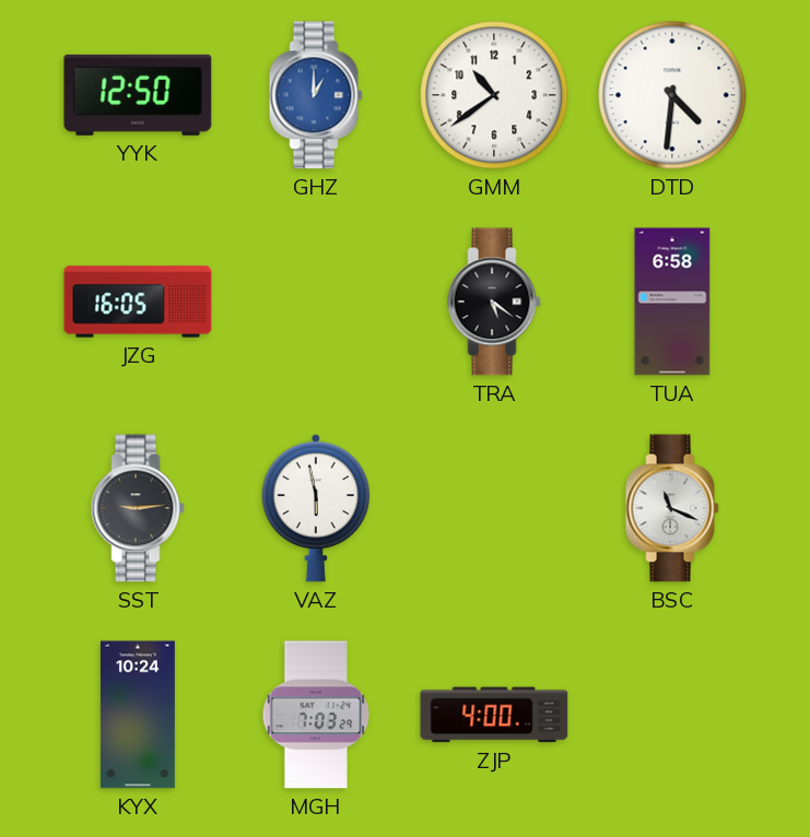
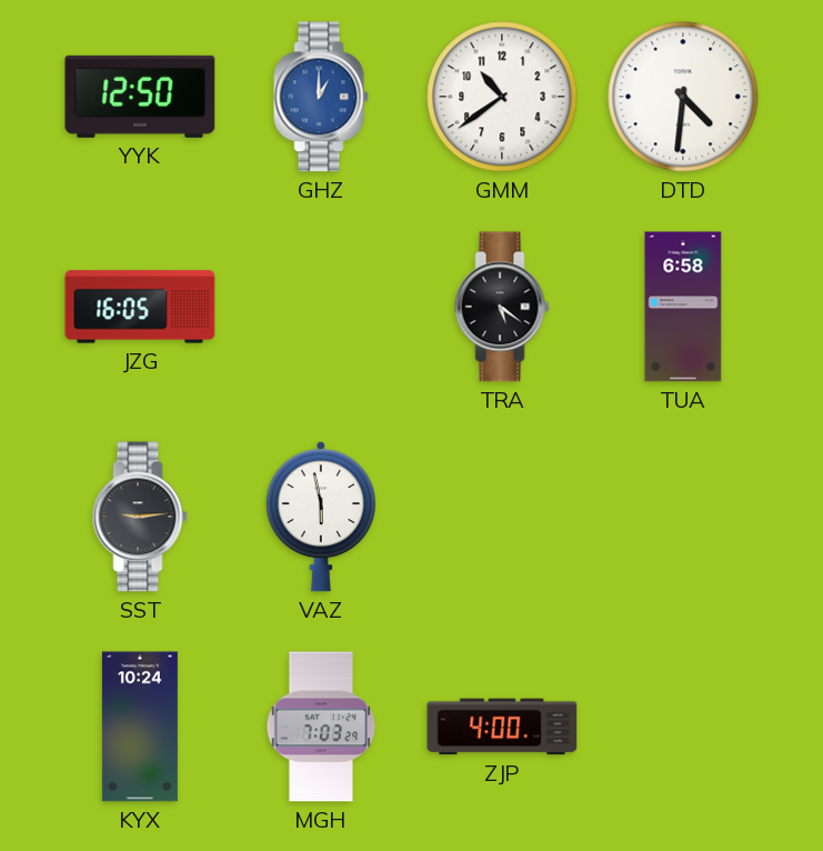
BSC: 11:19 -> none (672, 508)
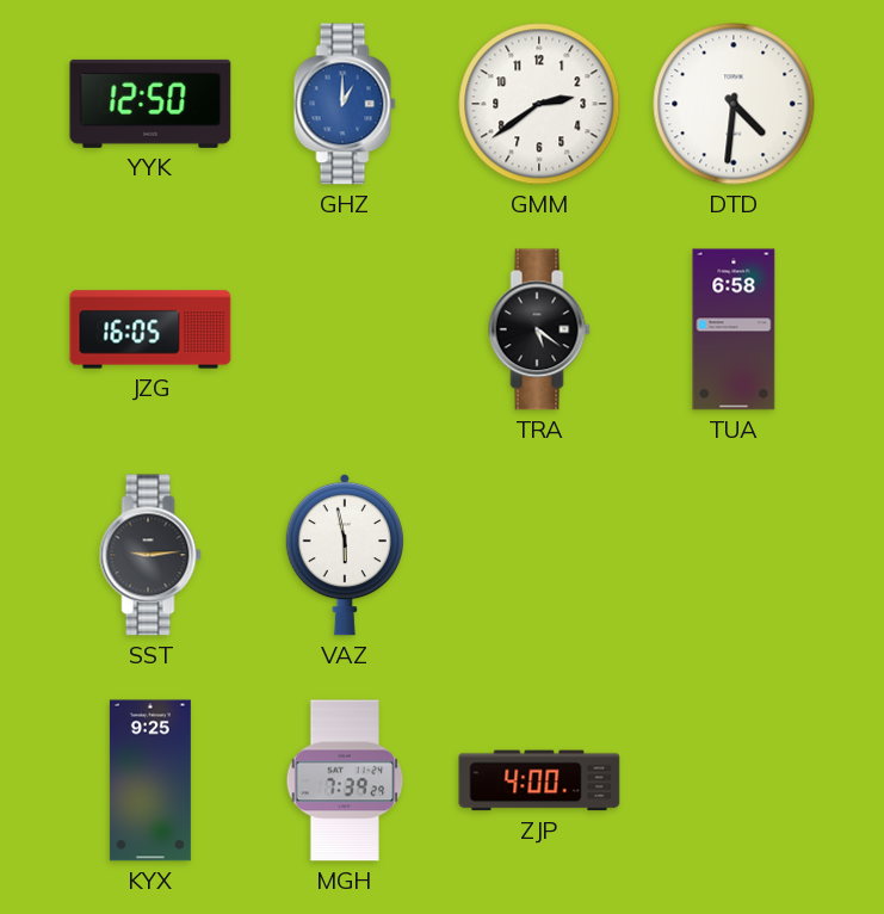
GMM: 10:39 -> 2:39 (539, 104)
KYX: 10:24 -> 9:25 (150, 780)
MGH: 7:03 -> 7:39 (345, 780)
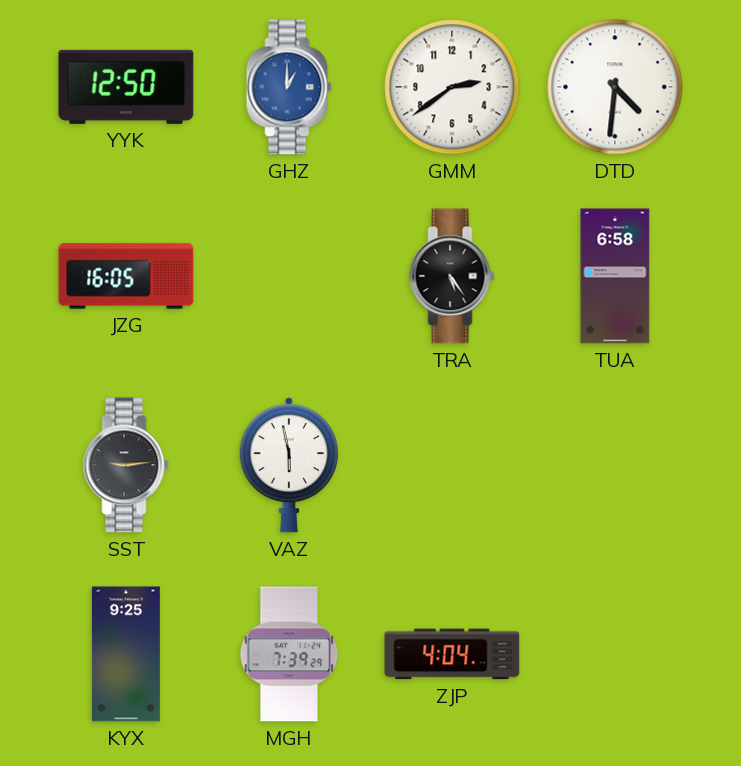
TRA: 5:21 -> 5:24 (452, 276)
ZJP: 4:00 -> 4:04 (452, 654)
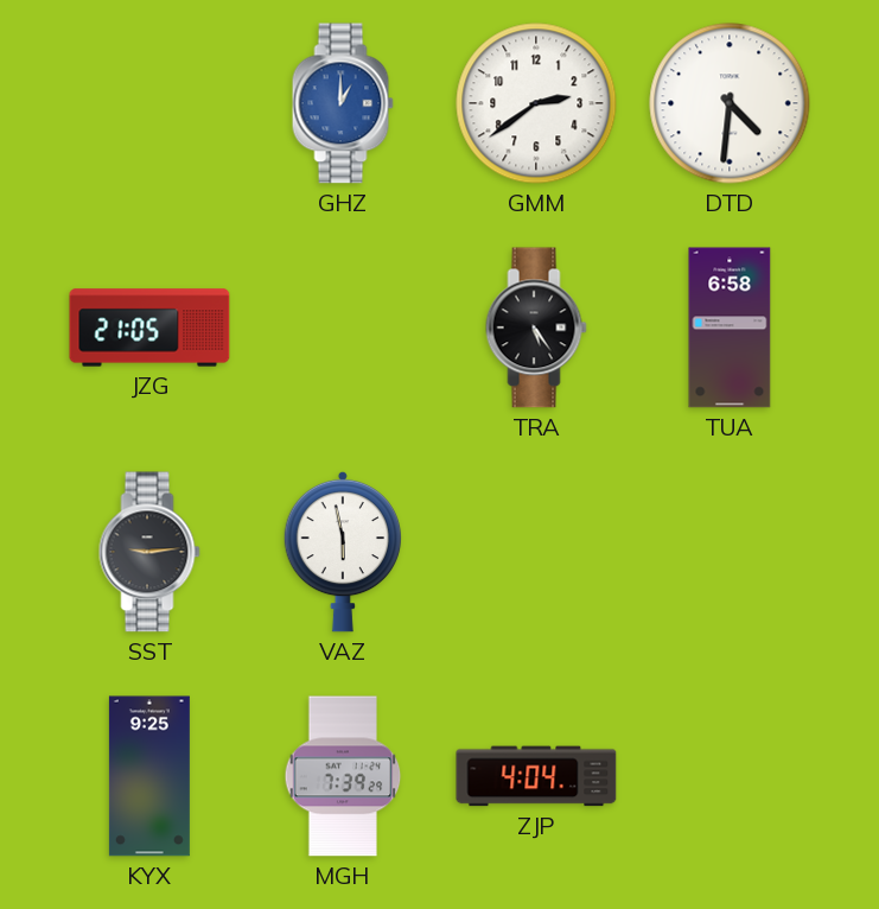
YYK: 12:50 -> none (126, 87)
JZG: 16:05 -> 21:05 (149, 328)
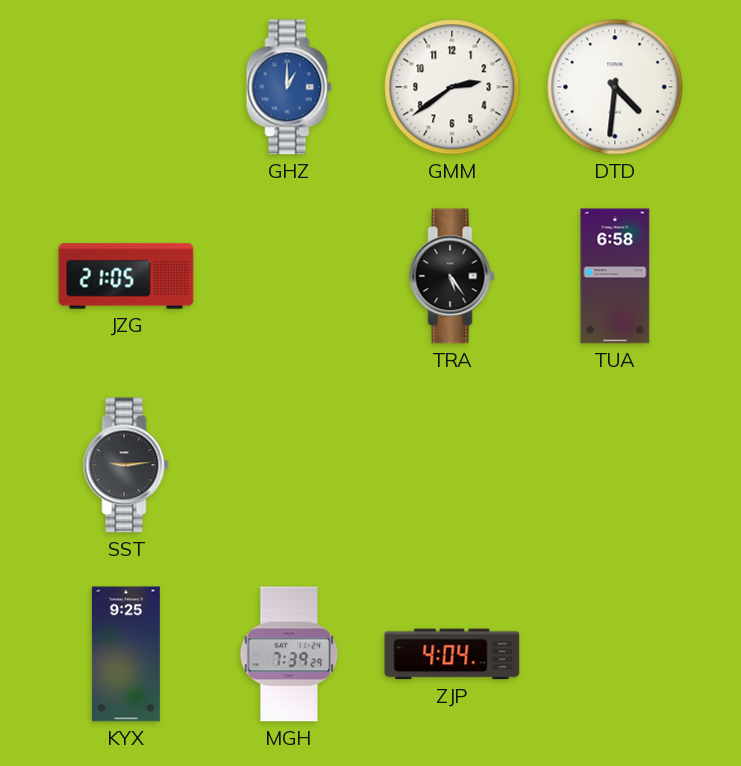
VAZ: 5:58 -> none (342, 552)
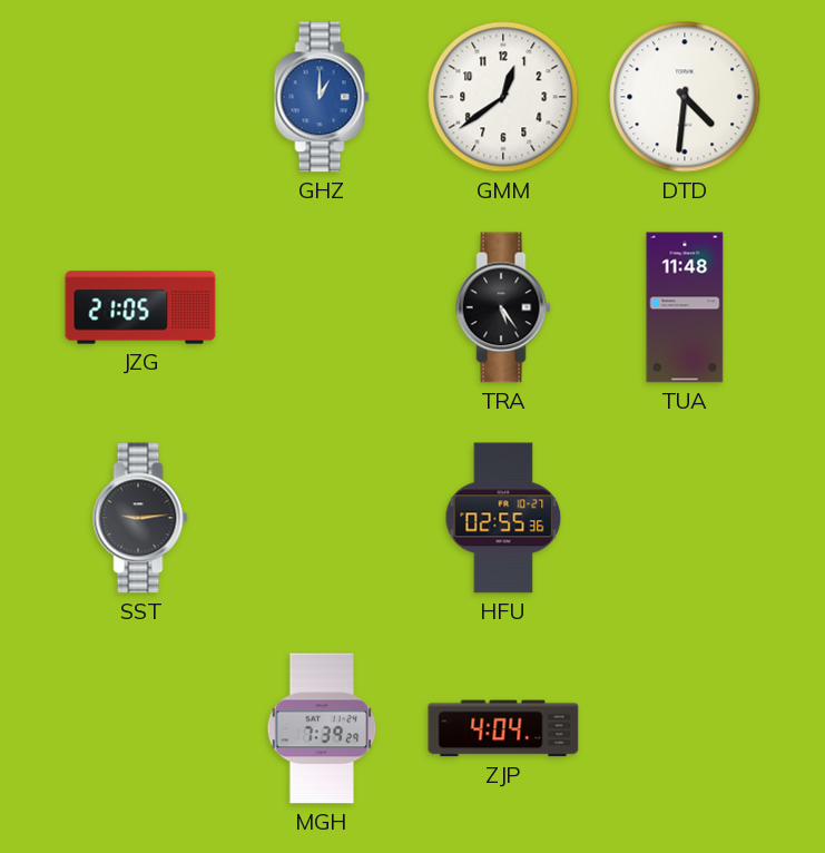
GMM: 2:39 -> 12:39 (503, 97)
TUA: 6:58 -> 11:48 (685, 307)
HFU: none -> 02:55 (503, 518)
KYX: 9:25 -> none (126, 654)
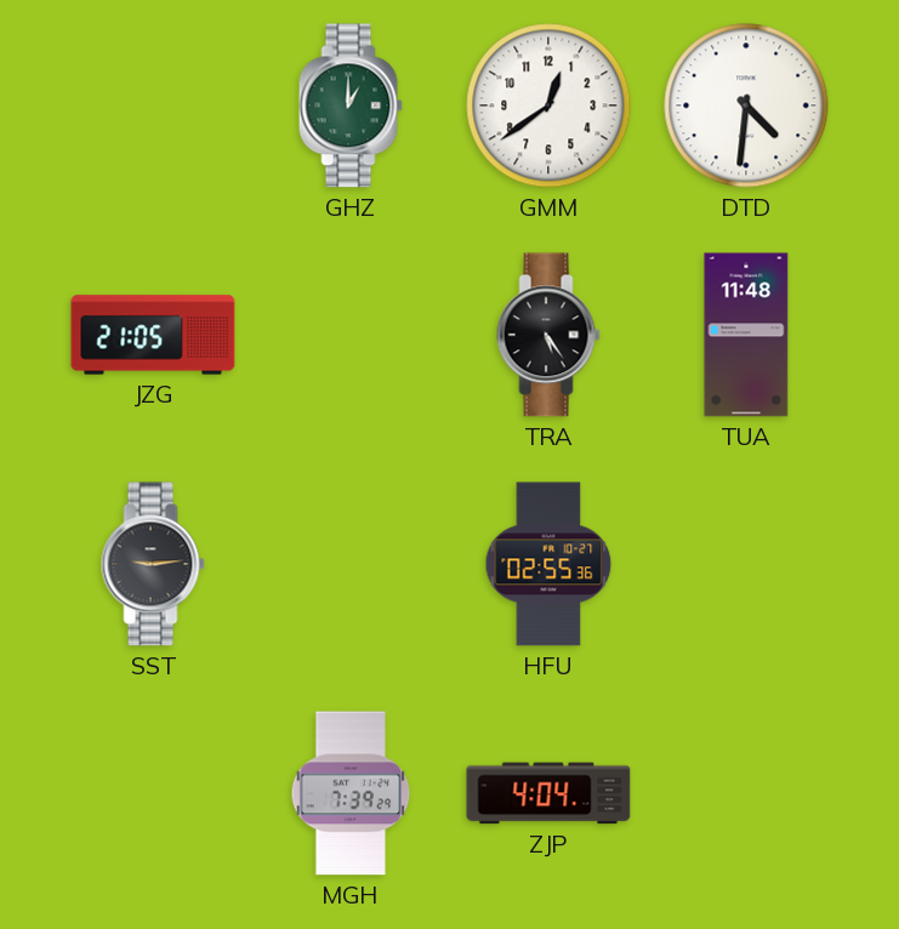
GHZ dial: blue -> green (351, 106)
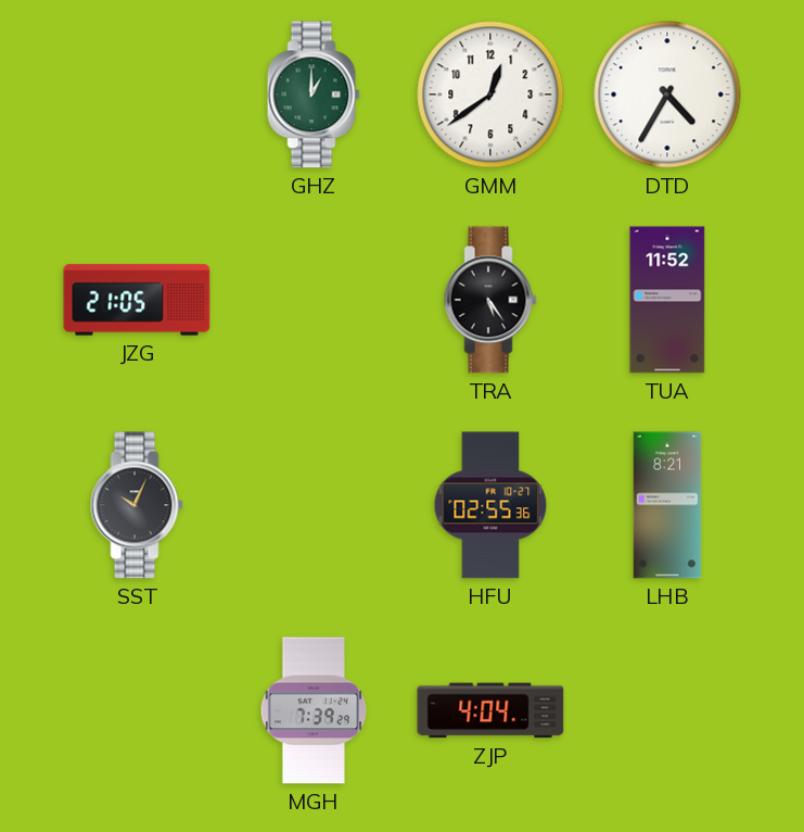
DTD: 4:31 -> 4:35 (667, 94)
TUA: 11:48 -> 11:52 (667, 300)
SST: 9:14 -> 10:04 (137, 505)
LHB: none -> 8:21 (667, 505)
